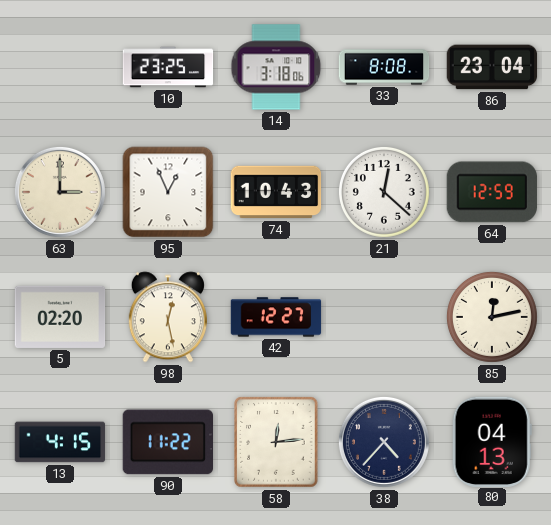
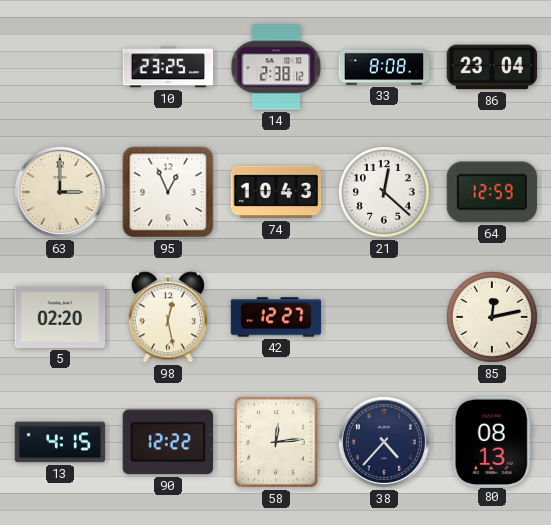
14: 3:18 -> 2:38 (276, 67)
90: 11:22 -> 12:22 (167, 442)
80: 04:13 -> 08:13 (492, 441)
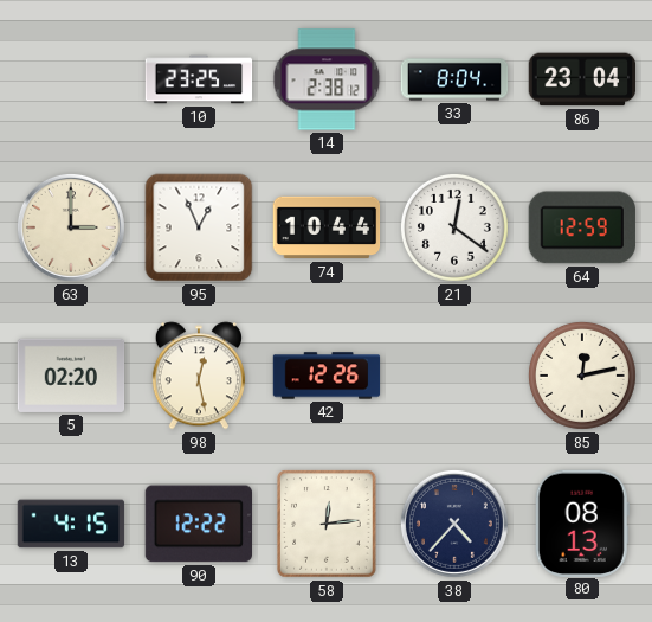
33: 8:08 -> 8:04 (454, 79)
74: 10:43 -> 10:44 (327, 227)
21: 12:22 -> 12:21 (454, 227)
42: 12:27 -> 12:26 (327, 376)
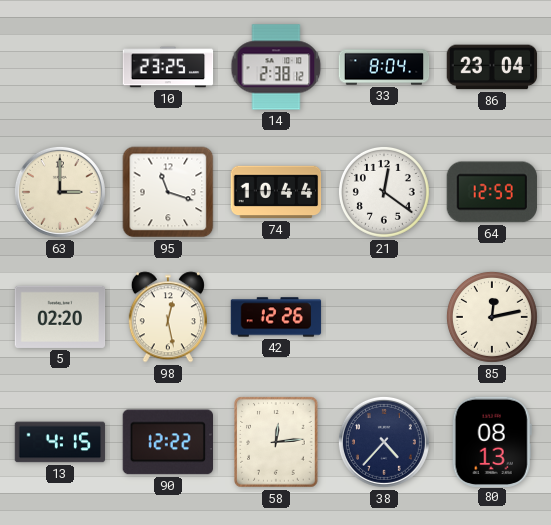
95: 12:56 -> 11:18 (168, 192)
